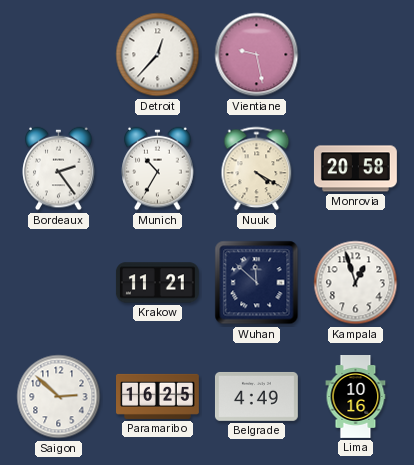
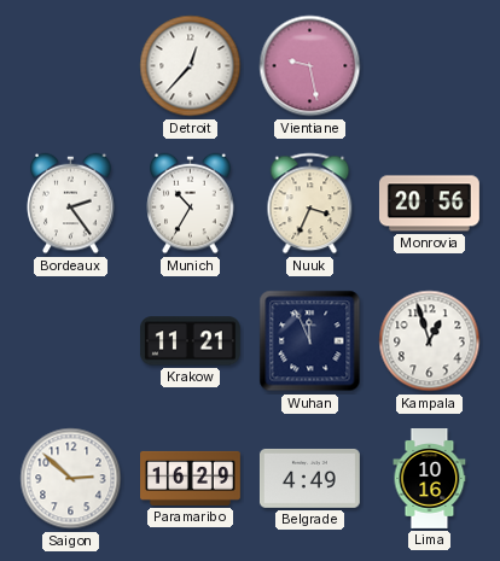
Nuuk: 4:20 -> 3:34 (310, 204)
Monrovia: 20:58 -> 20:56 (429, 204)
Wuhan: 11:52 -> 11:56 (310, 341)
Paramaribo: 16:25 -> 16:29 (191, 478)
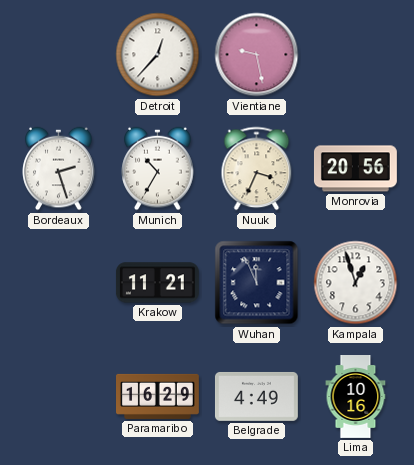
Bordeaux: 2:24 -> 2:27 (59, 169)
Saigon: 2:52 -> none (71, 479)
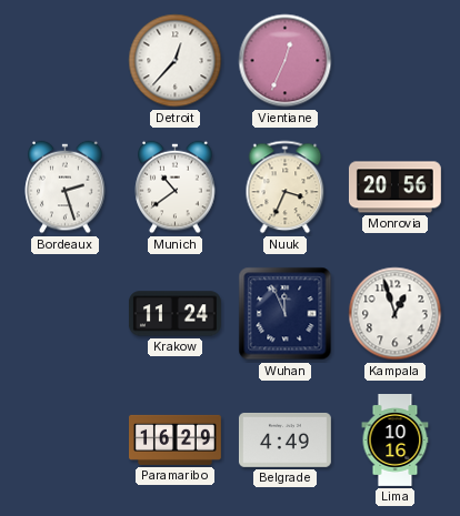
Vientiane: 9:28 -> 12:34 (286, 61)
Munich: 10:35 -> 10:39 (176, 188)
Krakow: 11:21 -> 11:24 (174, 314)
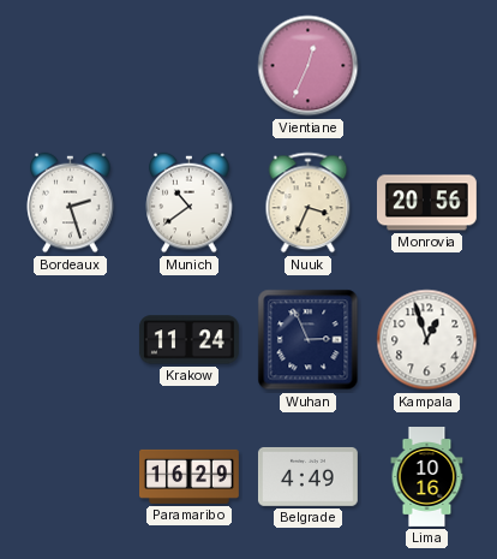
Detroit: 12:37 -> none (176, 61)
Wuhan: 11:56 -> 2:56 (309, 340)
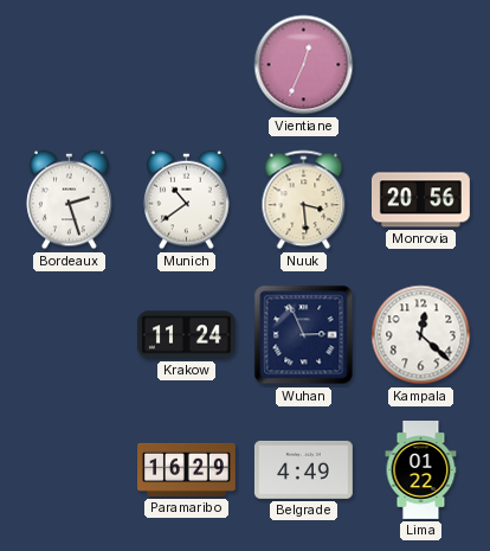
Nuuk: 3:34 -> 3:29 (304, 200)
Kampala: 12:57 -> 12:22 (421, 335)
Lima: 10:16 -> 01:22 (421, 470)
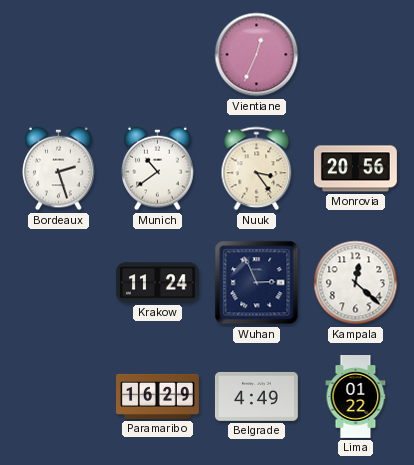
Nuuk: 3:29 -> 3:24 (257, 169)
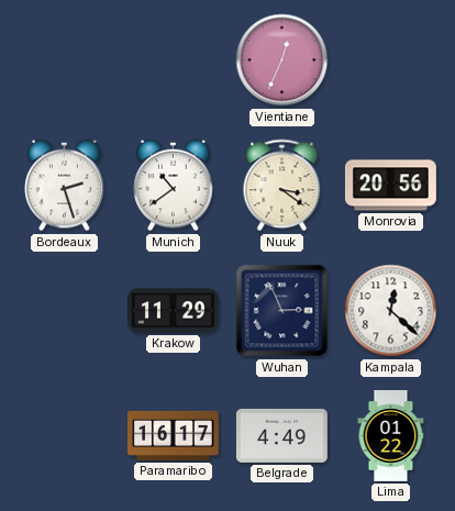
Nuuk: 3:24 -> 3:21 (282, 186)
Krakow: 11:24 -> 11:29 (173, 311)
Paramaribo: 16:29 -> 16:17 (174, 435)
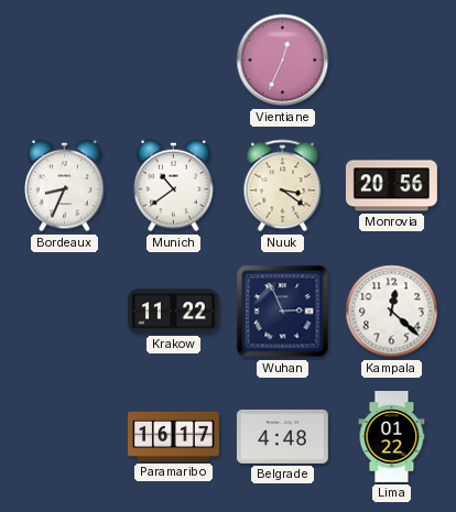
Bordeaux: 2:27 -> 8:34 (65, 186)
Krakow: 11:29 -> 11:22 (173, 312)
Belgrade: 4:49 -> 4:48 (282, 436)
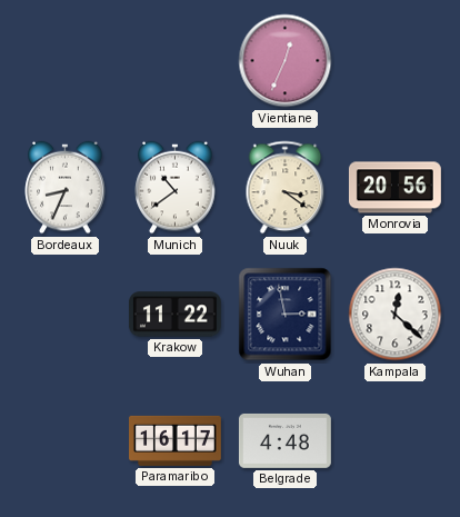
Wuhan: 2:56 -> 2:58 (286, 315)
Lima: 01:22 -> none (392, 437)
